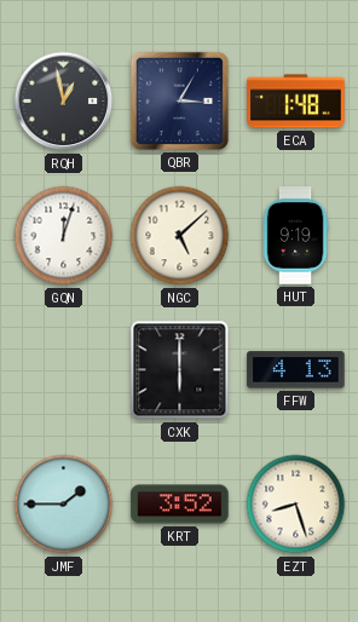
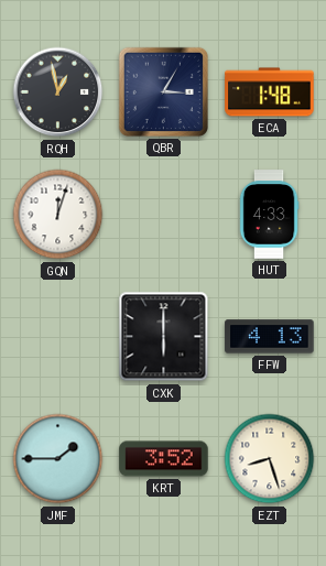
NGC: 5:08 -> none (180, 236)
HUT: 9:19 -> 4:33 (269, 215)
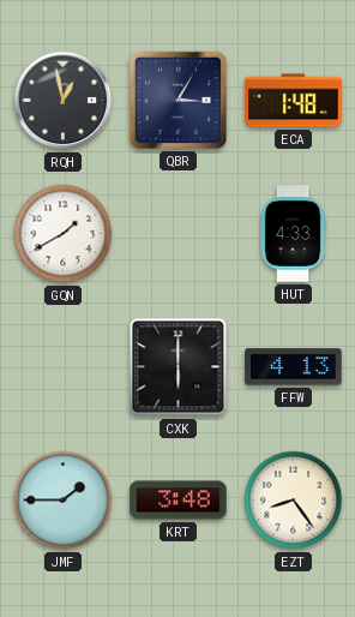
GQN: 12:03 -> 1:40 (64, 234)
KRT: 3:52 -> 3:48 (179, 501)
EZT: 8:27 -> 8:24 (294, 501)
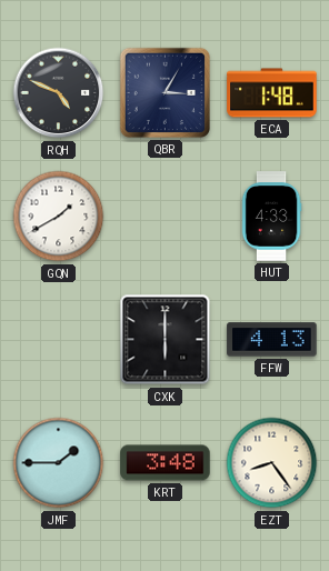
RQH: 12:58 -> 4:49 (59, 93)
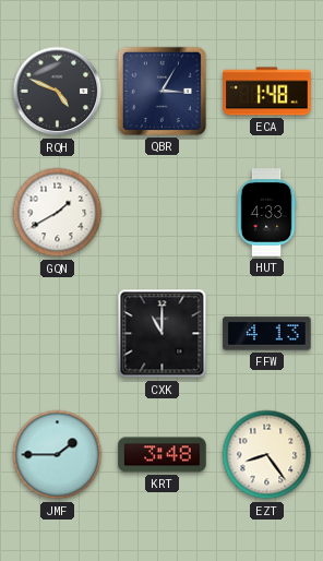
CXK: 6:00 -> 11:00 (163, 334)
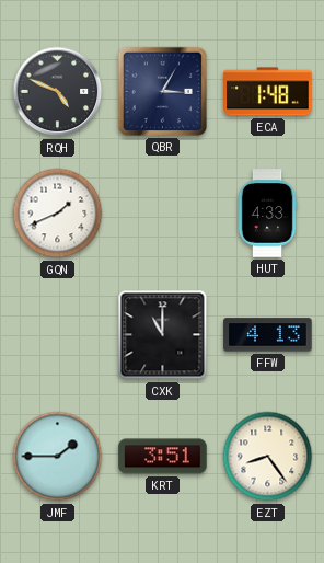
GQN: 1:40 -> 1:41 (58, 214)
KRT: 3:48 -> 3:51 (163, 457)
